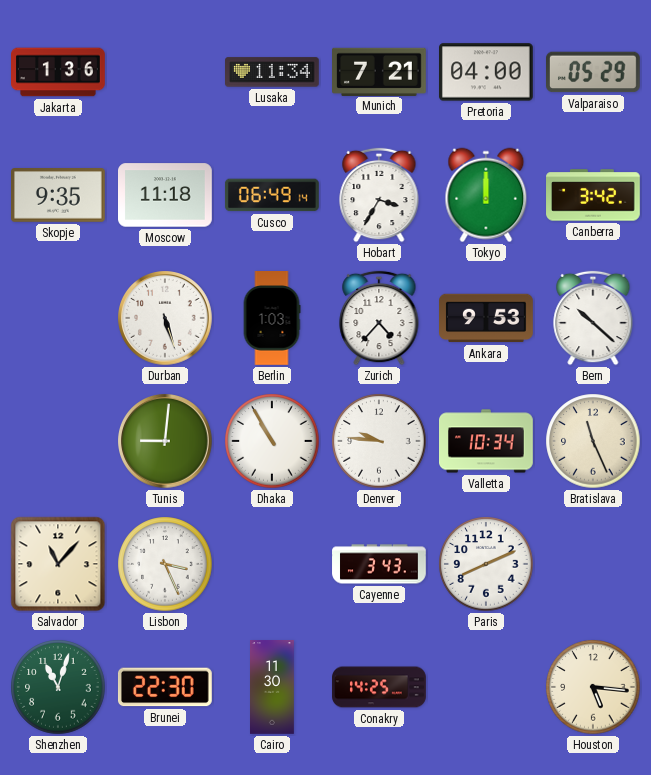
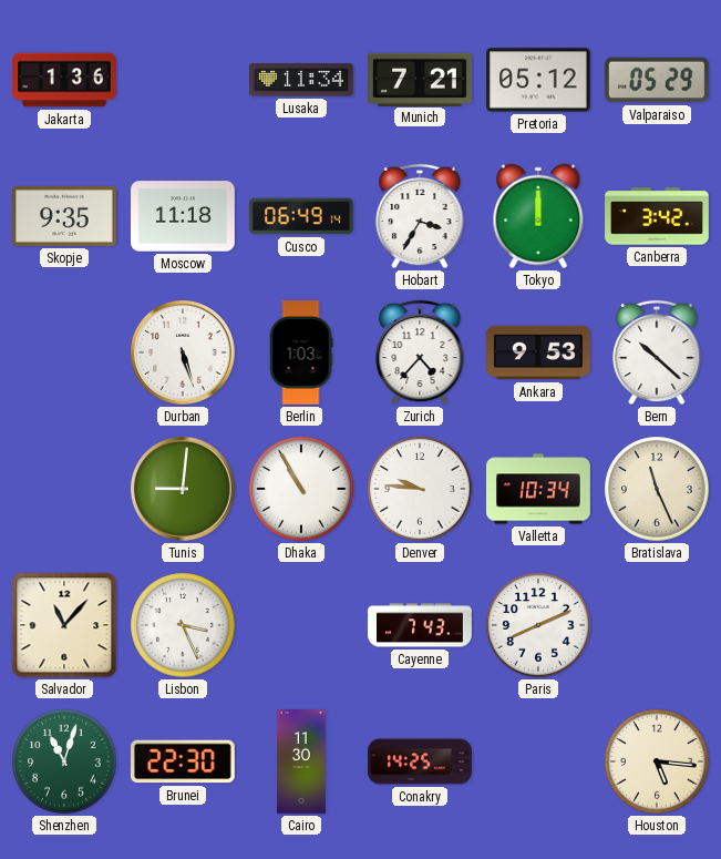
Pretoria: 04:00 -> 05:12 (539, 80)
Cayenne: 3:43 -> 7:43 (420, 625)
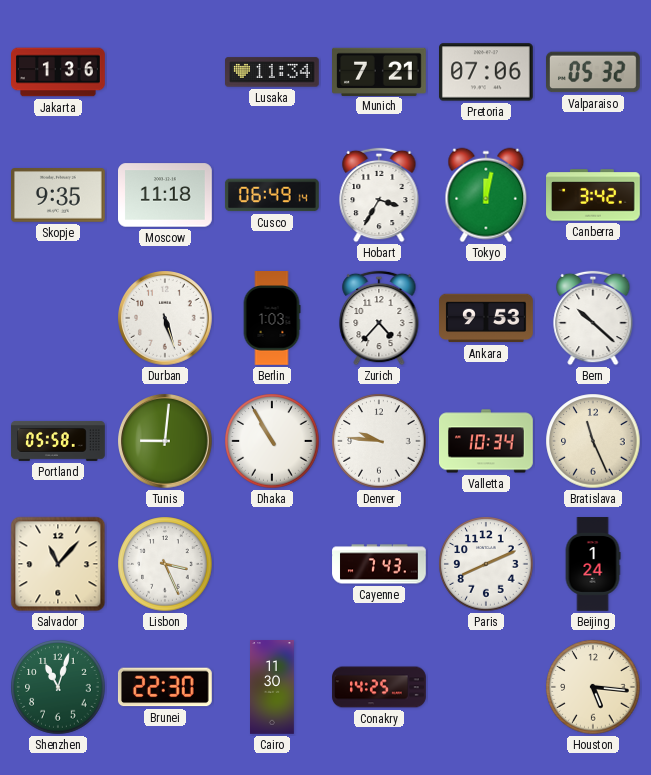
Pretoria: 05:12 -> 07:06 (487, 72)
Valparaiso: 05:29 -> 05:32 (594, 72)
Tokyo: 12:00 -> 12:02 (486, 195)
Portland: none -> 05:58 (58, 441)
Beijing: none -> 1:24 (593, 564)
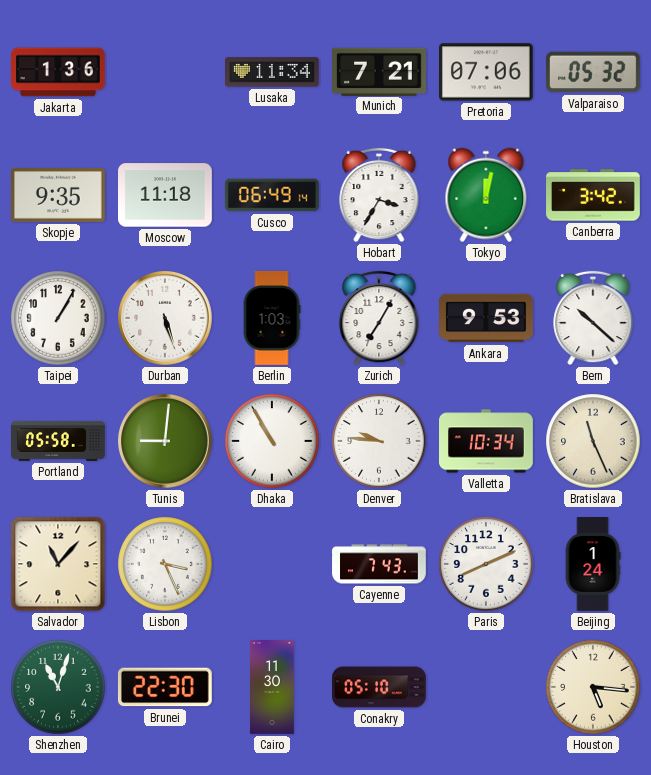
Taipei: none -> 1:05 (58, 318)
Zurich: 4:37 -> 7:05 (379, 318)
Conakry: 14:25 -> 05:10 (379, 687)
